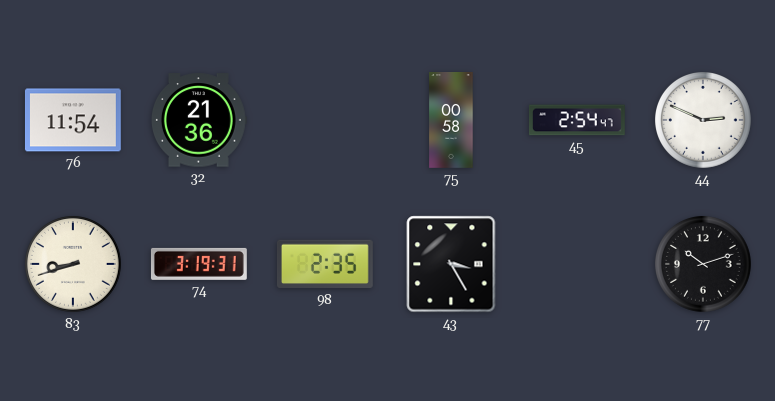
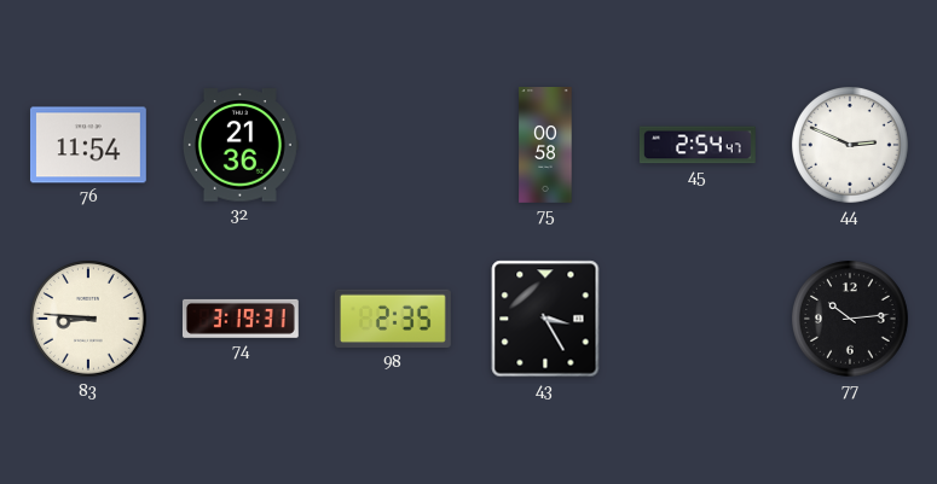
83: 8:42 -> 8:46 (89, 320)
77: 10:12 -> 10:14 (851, 320)
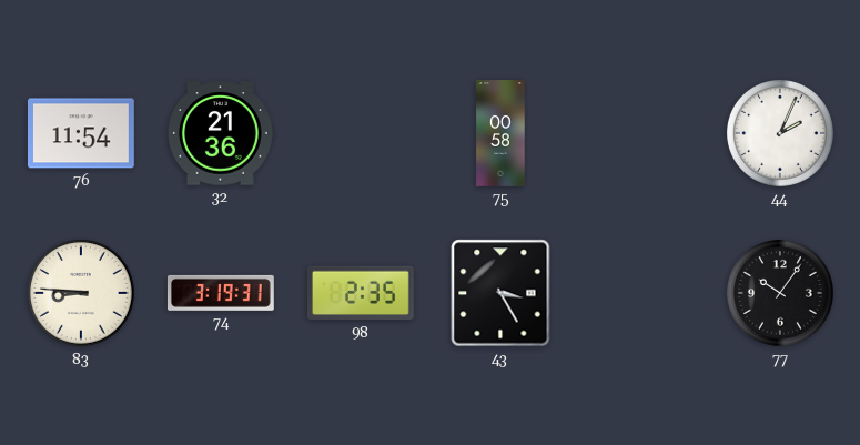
45: 2:54 -> none (698, 145)
44: 2:49 -> 2:04 (781, 134)
77: 10:14 -> 10:06 (781, 294)
